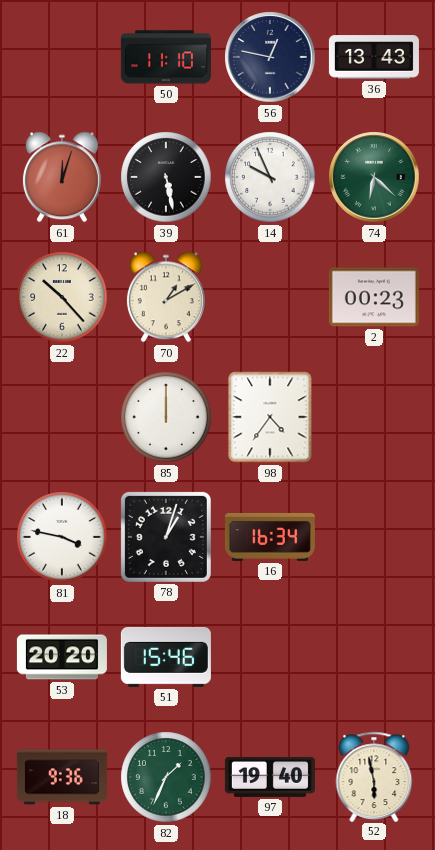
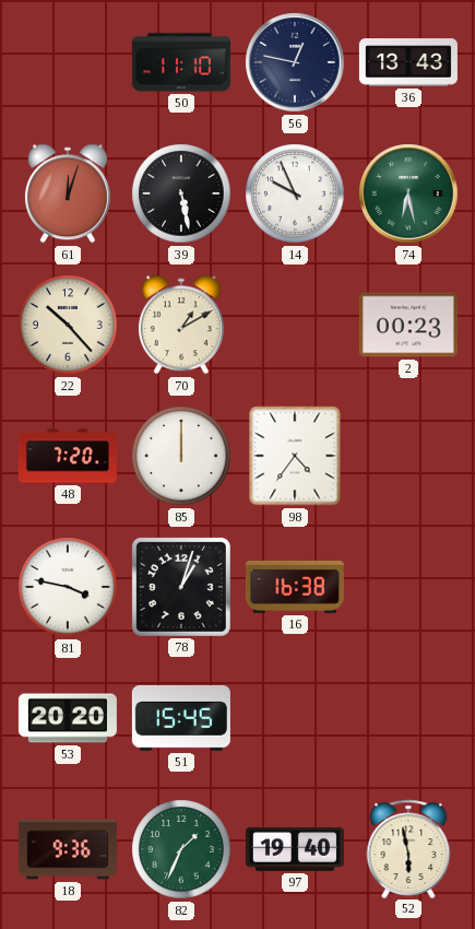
74: 6:22 -> 6:28 (408, 193)
48: none -> 7:20 (68, 456)
16: 16:34 -> 16:38 (295, 587)
51: 15:46 -> 15:45 (181, 718)
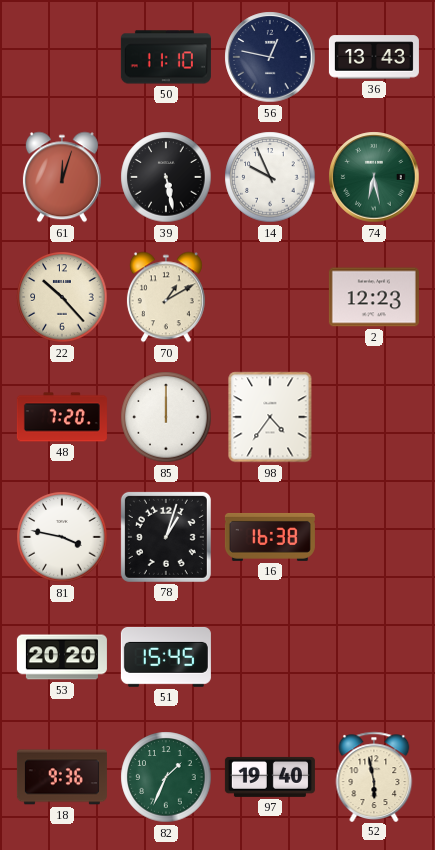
2: 00:23 -> 12:23 (374, 297)
